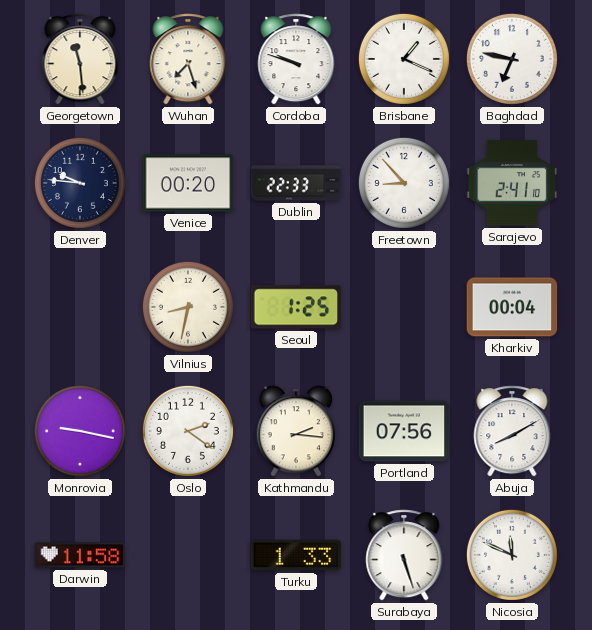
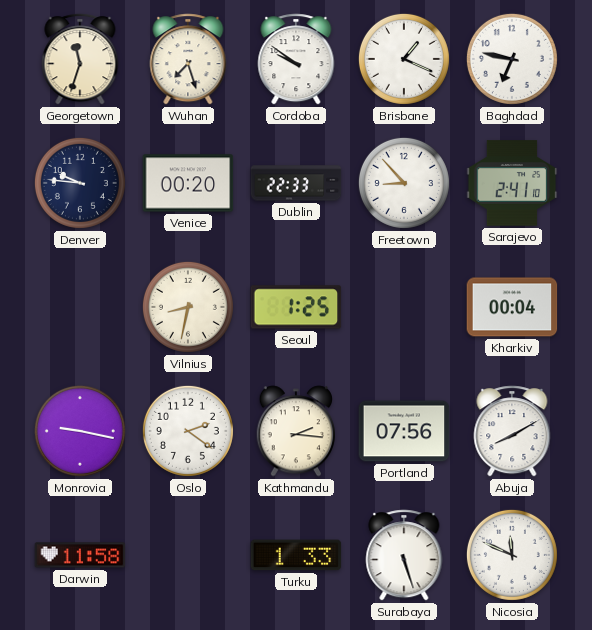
Georgetown: 11:29 -> 11:33 (80, 59)
Cordoba: 9:48 -> 9:51 (296, 59)
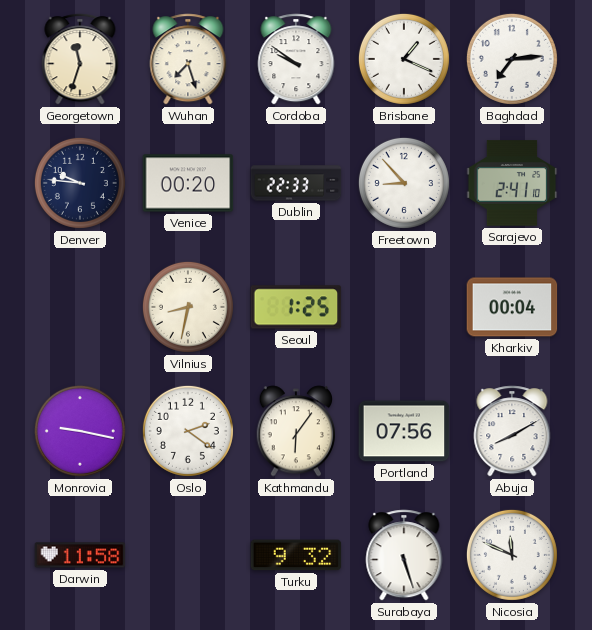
Baghdad: 6:47 -> 7:14 (512, 59)
Kathmandu: 2:16 -> 6:06 (295, 431)
Turku: 1:33 -> 9:32 (296, 555)
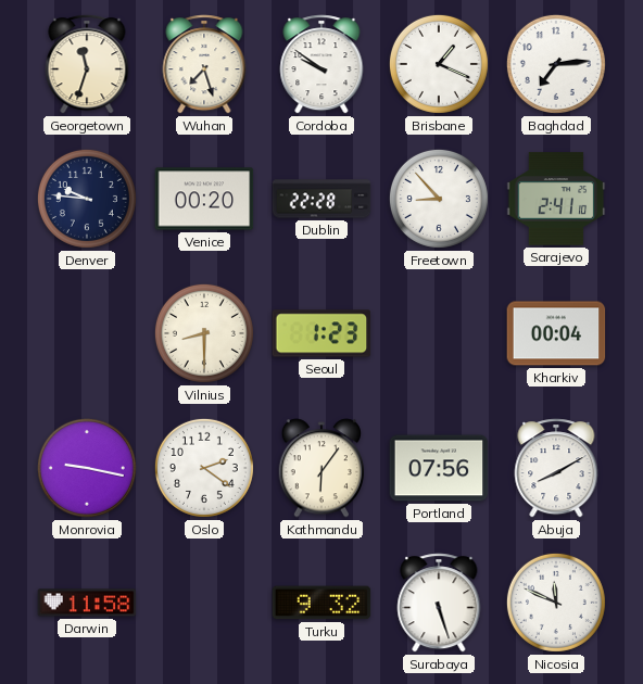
Dublin: 22:33 -> 22:28 (321, 199)
Vilnius: 8:32 -> 8:30 (204, 333)
Seoul: 1:25 -> 1:23 (321, 333)
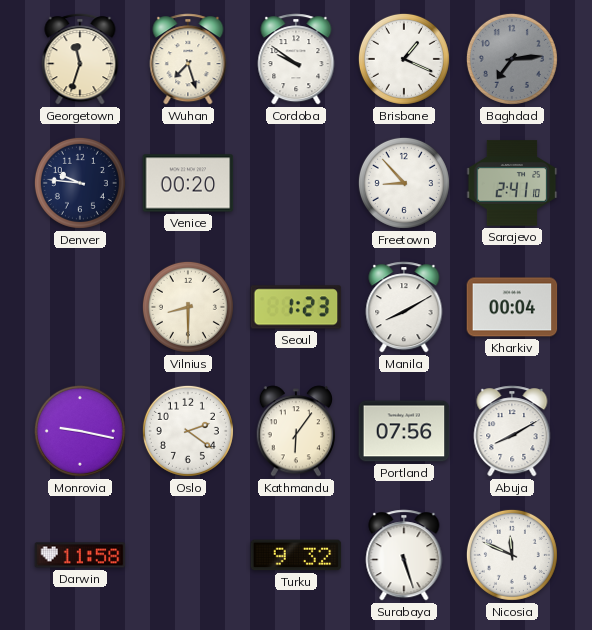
Baghdad dial: white -> grey (512, 59)
Dublin: 22:28 -> none (321, 199)
Manila: none -> 8:10 (404, 307)
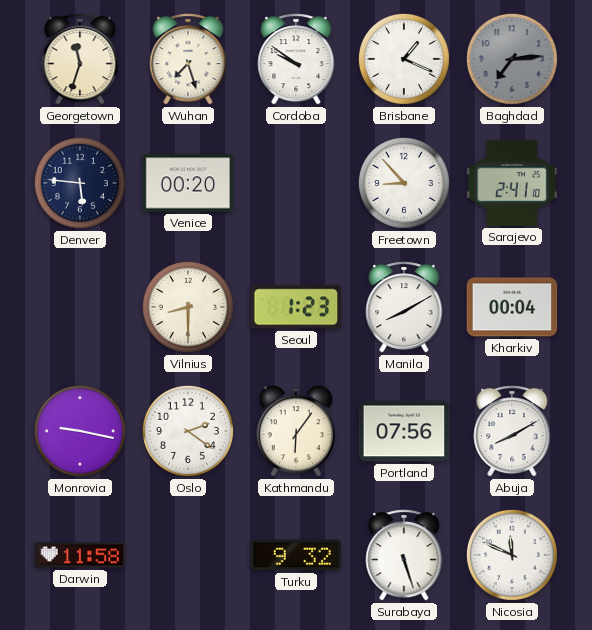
Denver: 9:46 -> 5:46 (80, 183)
